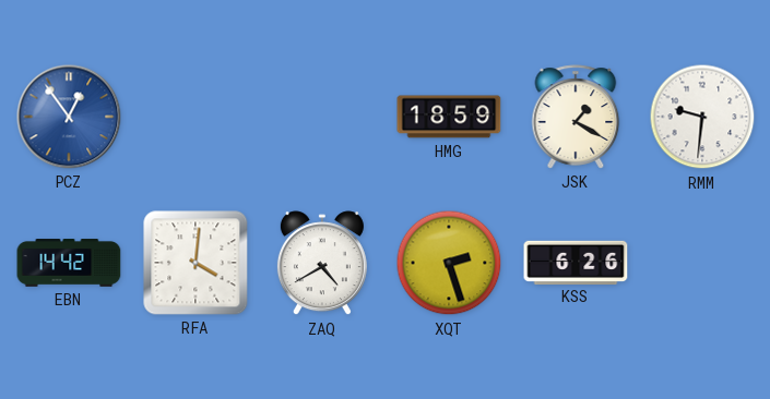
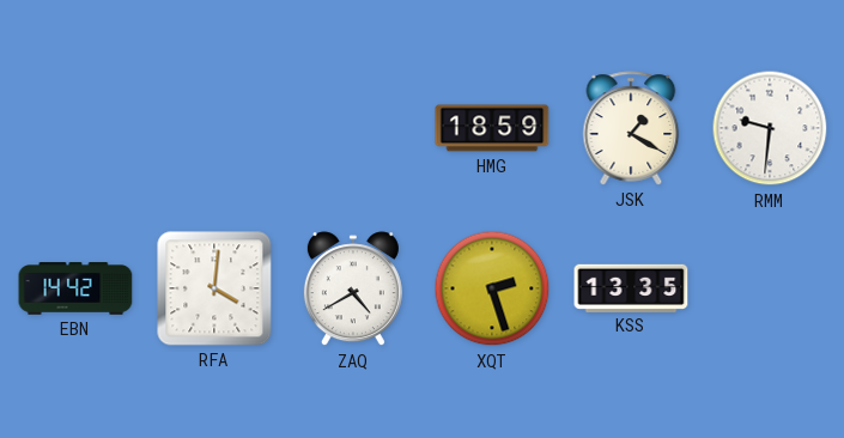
PCZ: 12:54 -> none (69, 117)
KSS: 6:26 -> 13:35 (631, 287)
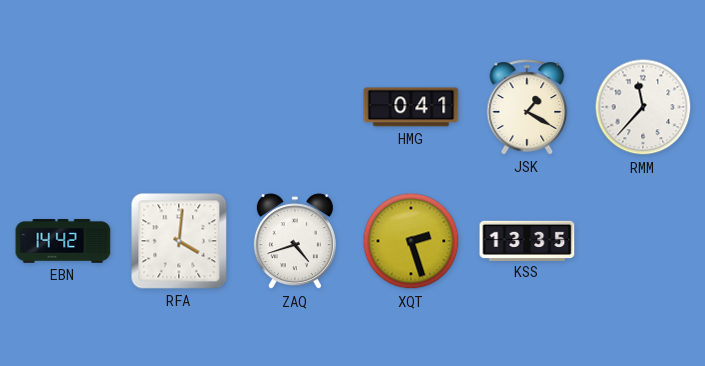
HMG: 18:59 -> 0:41 (411, 107)
RMM: 9:31 -> 11:37 (643, 107)
ZAQ: 4:40 -> 4:42 (295, 242)
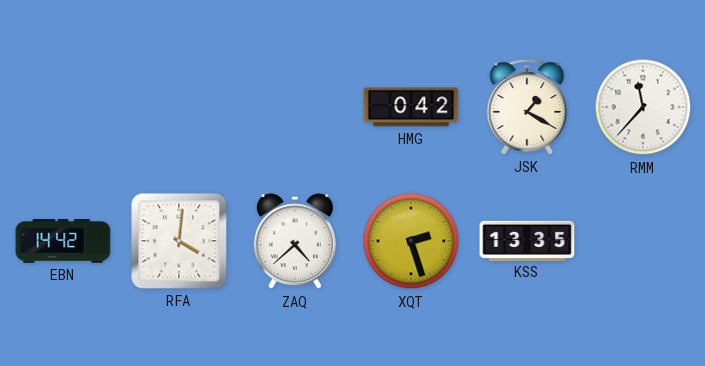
HMG: 0:41 -> 0:42 (411, 107)
ZAQ: 4:42 -> 4:38 (295, 242)
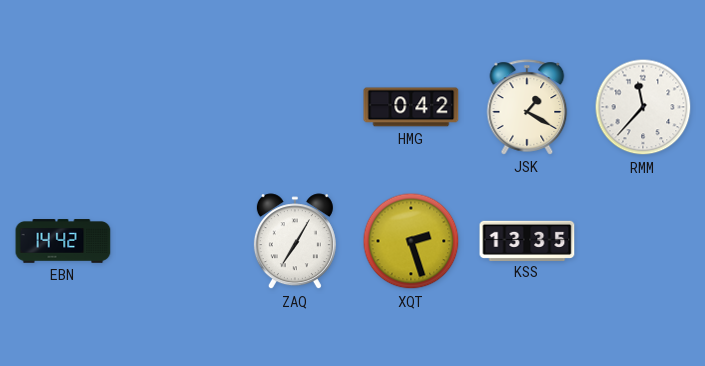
RFA: 4:01 -> none (179, 241)
ZAQ: 4:38 -> 7:05 (295, 242)
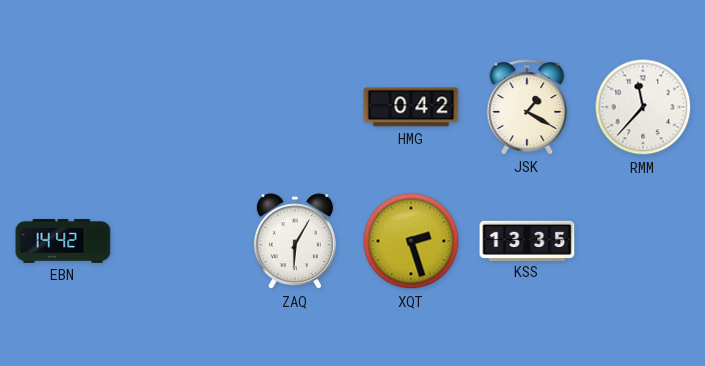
ZAQ: 7:05 -> 6:05 (295, 242)
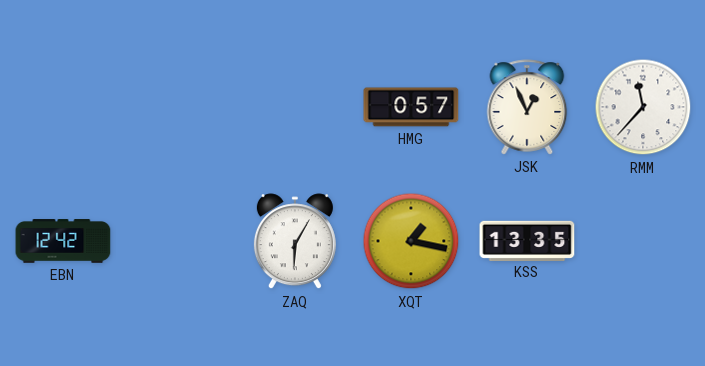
HMG: 0:42 -> 0:57 (411, 107)
JSK: 1:20 -> 12:56 (527, 107)
EBN: 14:42 -> 12:42 (63, 241)
XQT: 2:27 -> 1:17 (411, 241)
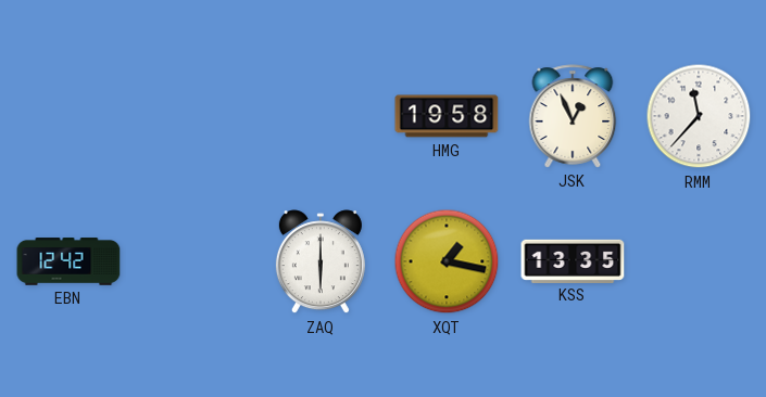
HMG: 0:57 -> 19:58 (447, 116)
ZAQ: 6:05 -> 6:00 (321, 262)
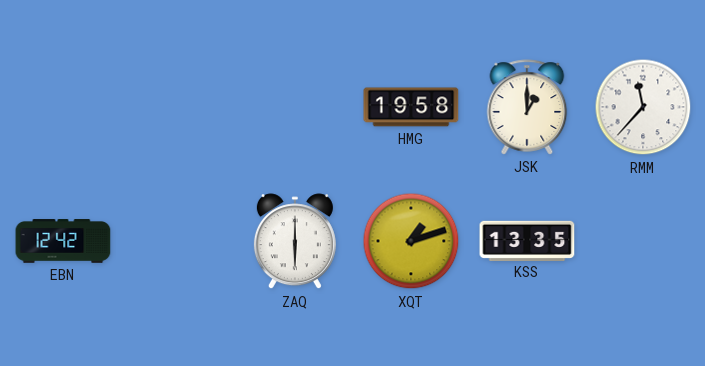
JSK: 12:56 -> 1:00 (527, 107)
XQT: 1:17 -> 1:12 (411, 241)
